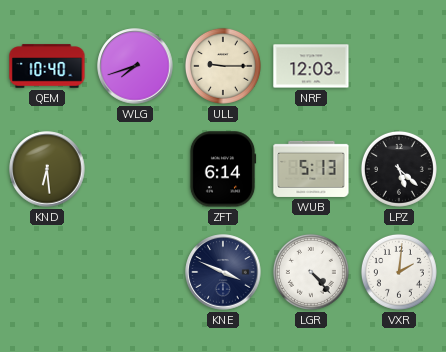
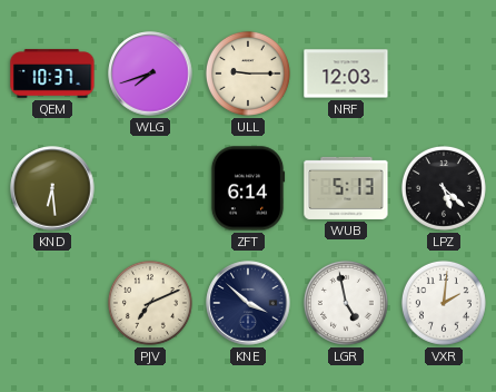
QEM: 10:40 -> 10:37 (52, 73)
PJV: none -> 7:11 (150, 303)
KNE: 3:49 -> 3:52 (248, 303)
LGR: 4:23 -> 4:58 (346, 303)
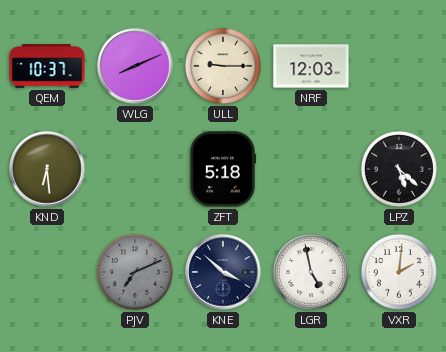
WLG: 7:42 -> 8:11 (135, 66)
ZFT: 6:14 -> 5:18 (223, 169)
WUB: 5:13 -> none (346, 188)
PJV dial: cream -> grey (135, 272)
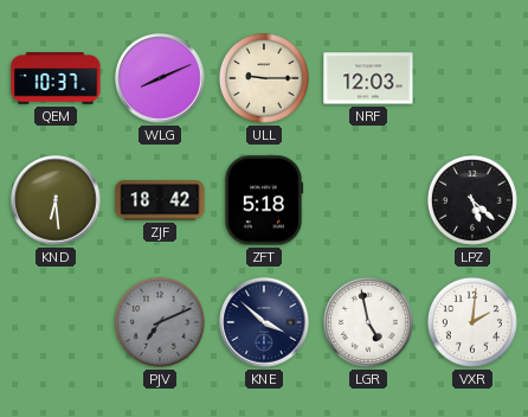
ZJF: none -> 18:42 (160, 200)
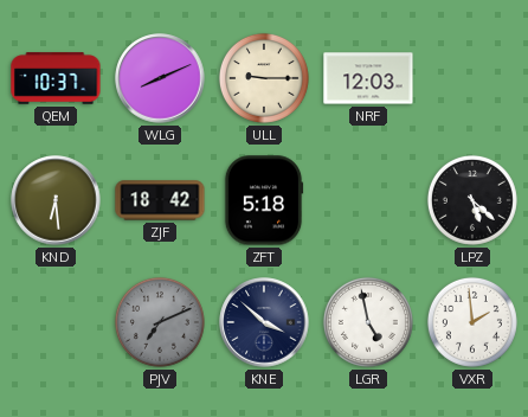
VXR: 2:01 -> 1:59 (472, 322)
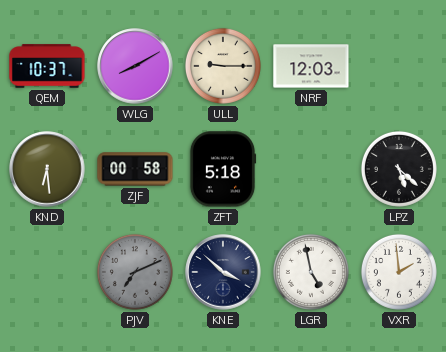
WLG: 8:11 -> 8:10 (135, 66)
ZJF: 18:42 -> 00:58 (135, 169)
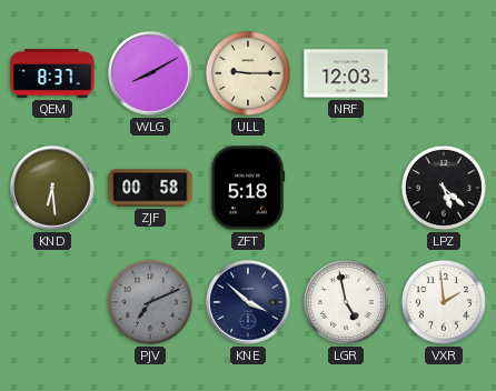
QEM: 10:37 -> 8:37 (52, 73)
